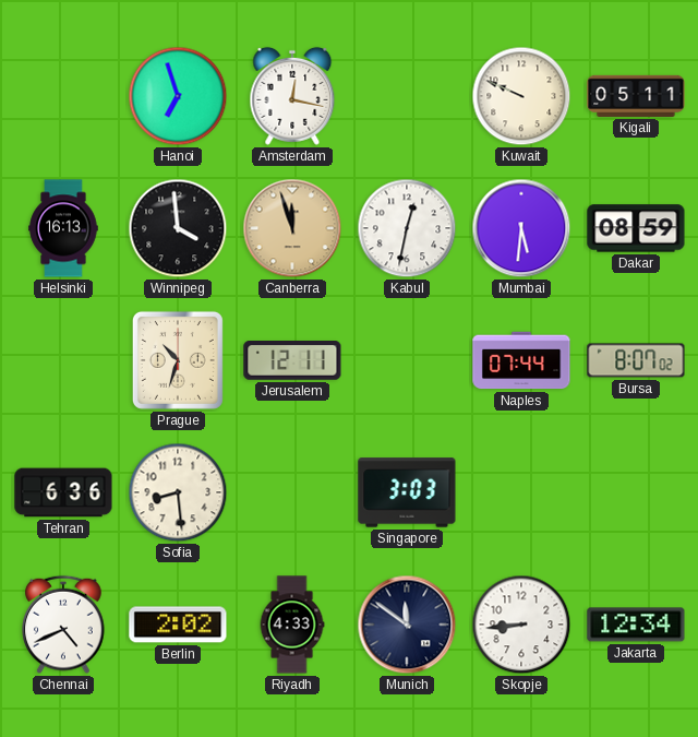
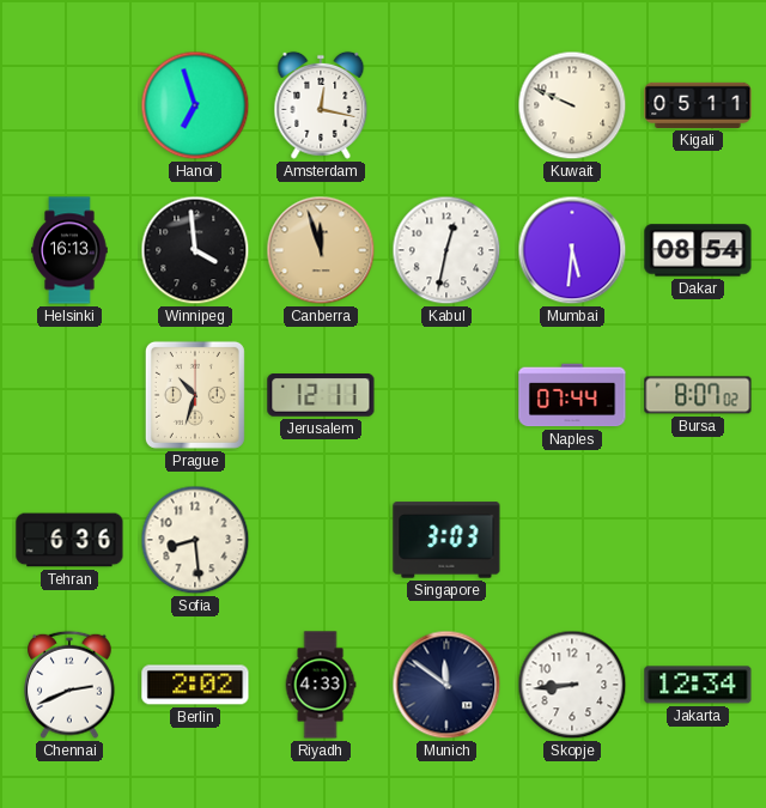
Dakar: 08:59 -> 08:54 (698, 250)
Chennai: 4:41 -> 2:41 (69, 685)
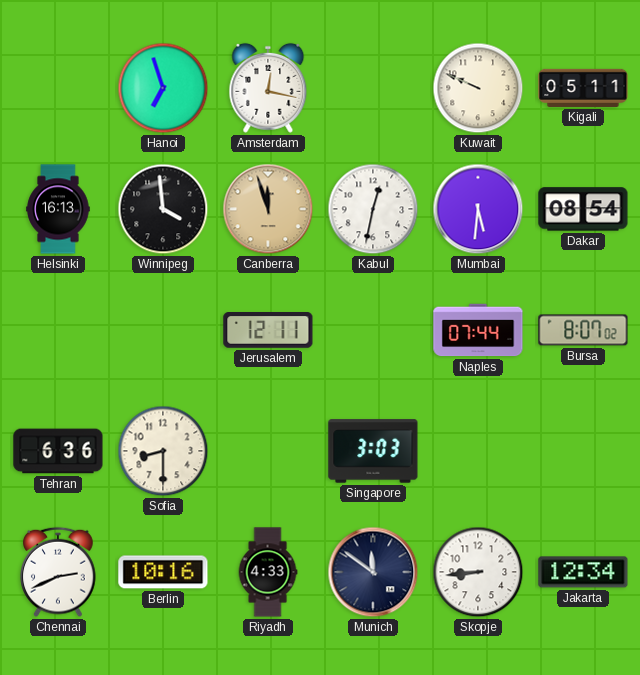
Prague: 10:33 -> none (195, 395)
Sofia: 8:29 -> 8:30 (163, 451)
Berlin: 2:02 -> 10:16 (163, 572)
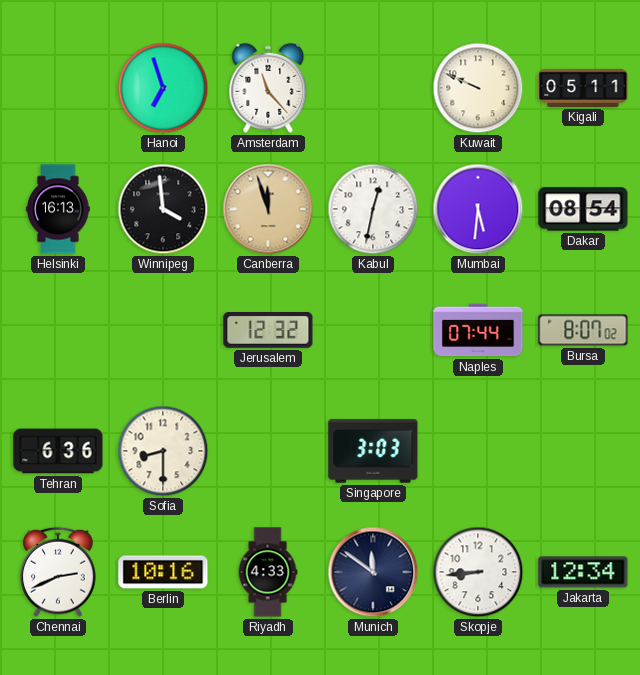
Amsterdam: 12:17 -> 11:23 (268, 88)
Jerusalem: 12:11 -> 12:32 (268, 331)
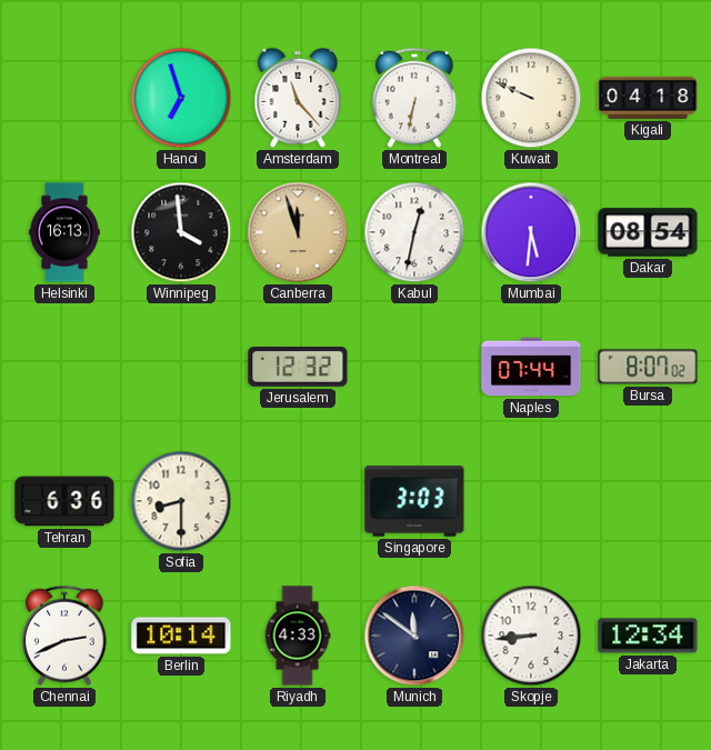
Montreal: none -> 6:32 (414, 98)
Kigali: 05:11 -> 04:18 (648, 98)
Berlin: 10:16 -> 10:14 (181, 636)
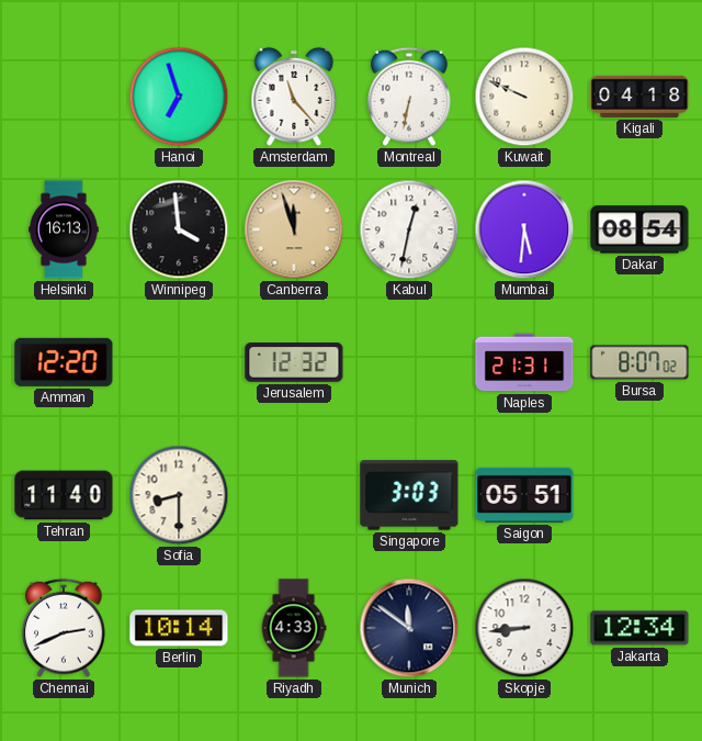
Amman: none -> 12:20 (64, 362)
Naples: 07:44 -> 21:31 (524, 362)
Tehran: 6:36 -> 11:40 (64, 495)
Saigon: none -> 05:51 (524, 495)
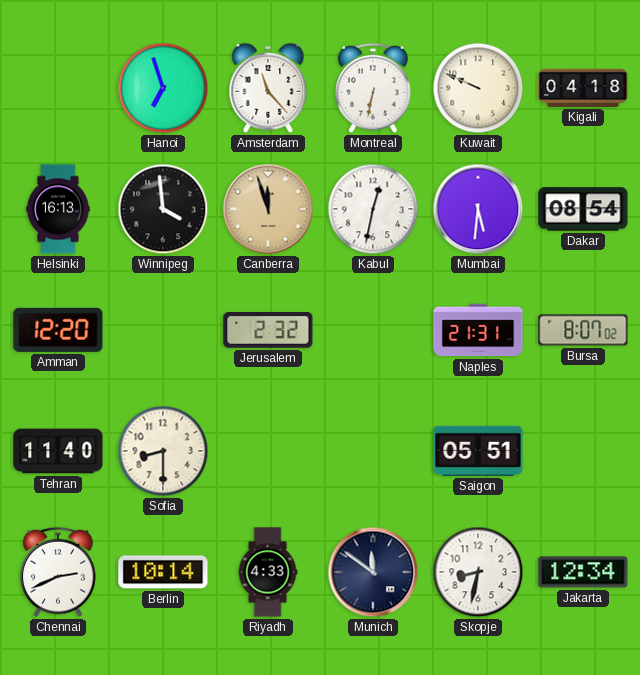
Jerusalem: 12:32 -> 2:32 (268, 331)
Singapore: 3:03 -> none (409, 495)
Skopje: 8:44 -> 8:32 (478, 572)
